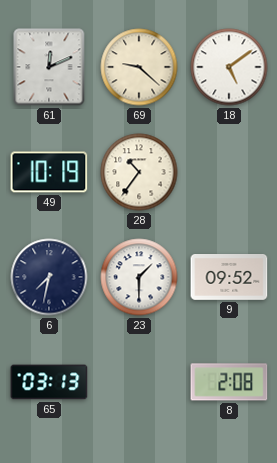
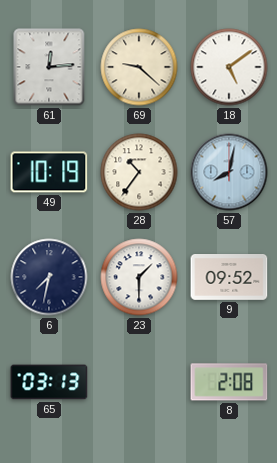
61: 12:11 -> 12:14 (49, 67)
57: none -> 8:02 (229, 172)
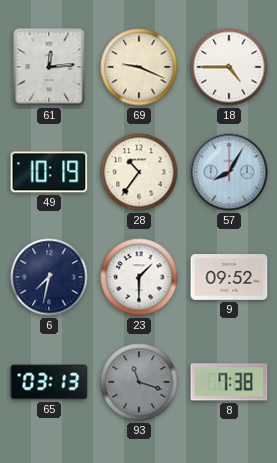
69: 9:22 -> 9:19 (139, 67)
18: 5:09 -> 4:45 (229, 67)
57: 8:02 -> 8:05 (229, 172)
93: none -> 11:18 (139, 382)
8: 2:08 -> 7:38 (229, 382)
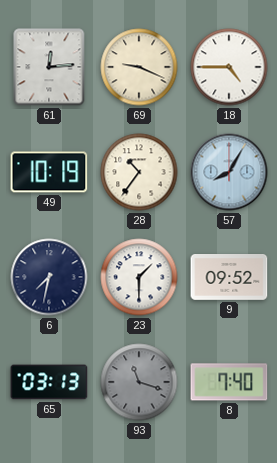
8: 7:38 -> 7:40 (229, 382)
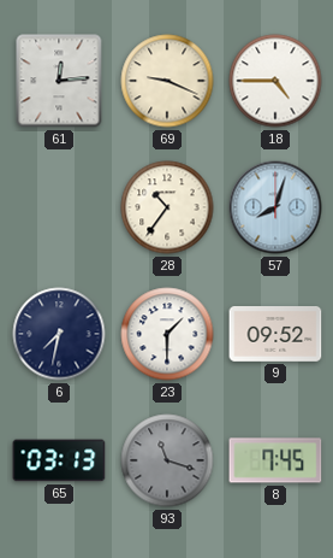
49: 10:19 -> none (49, 172)
57: 8:05 -> 8:03 (275, 207)
8: 7:40 -> 7:45 (275, 460)
